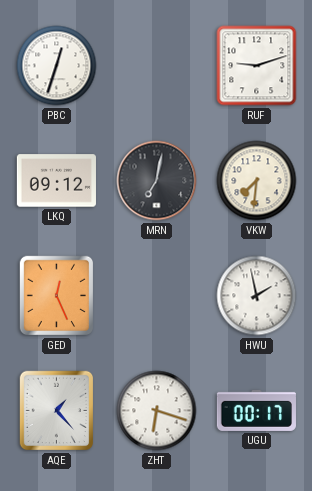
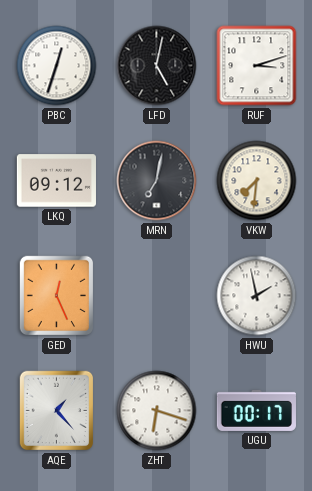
LFD: none -> 5:02 (157, 66)
RUF: 9:12 -> 3:12 (257, 66)
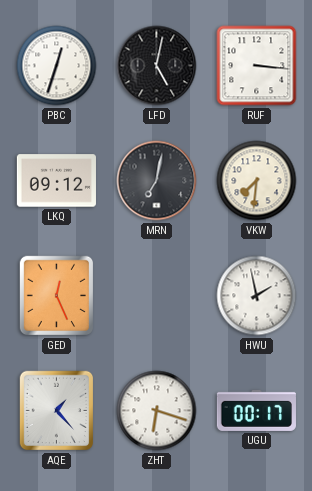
RUF: 3:12 -> 3:16 (257, 66)
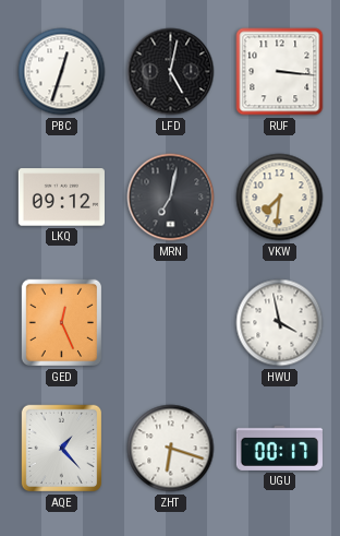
HWU: 1:58 -> 3:58 (280, 323)
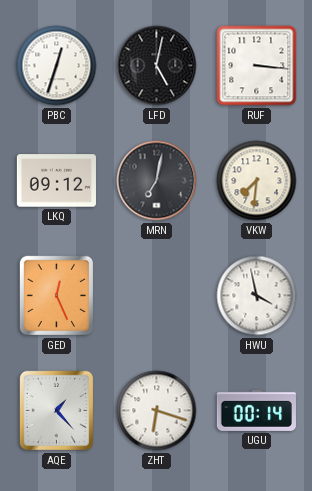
UGU: 00:17 -> 00:14 (256, 410)
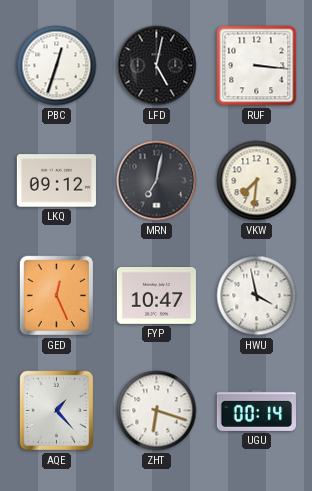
FYP: none -> 10:47 (156, 296)
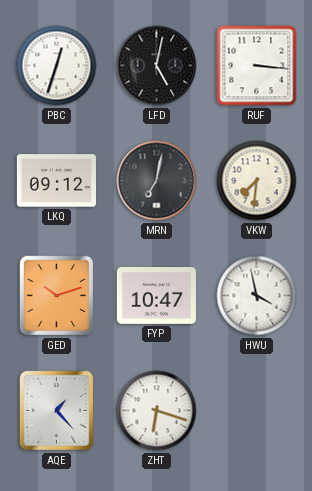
GED: 12:26 -> 10:12 (57, 296)
UGU: 00:14 -> none (256, 410)
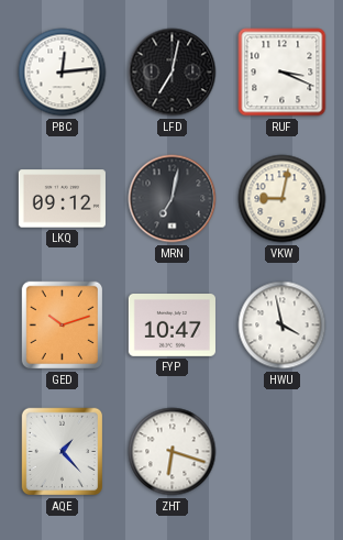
PBC: 12:33 -> 12:14 (63, 73)
LFD: 5:02 -> 7:02 (173, 73)
RUF: 3:16 -> 3:19 (283, 73)
VKW: 7:31 -> 9:02 (283, 199)
